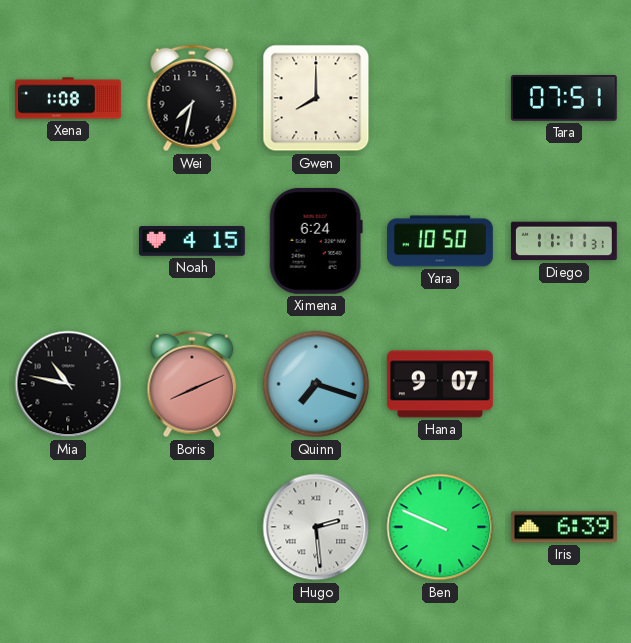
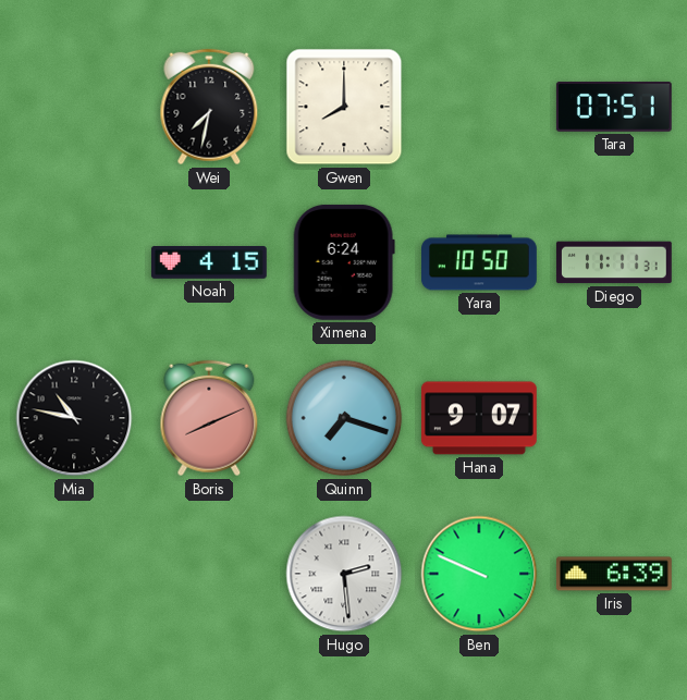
Xena: 1:08 -> none (69, 98)
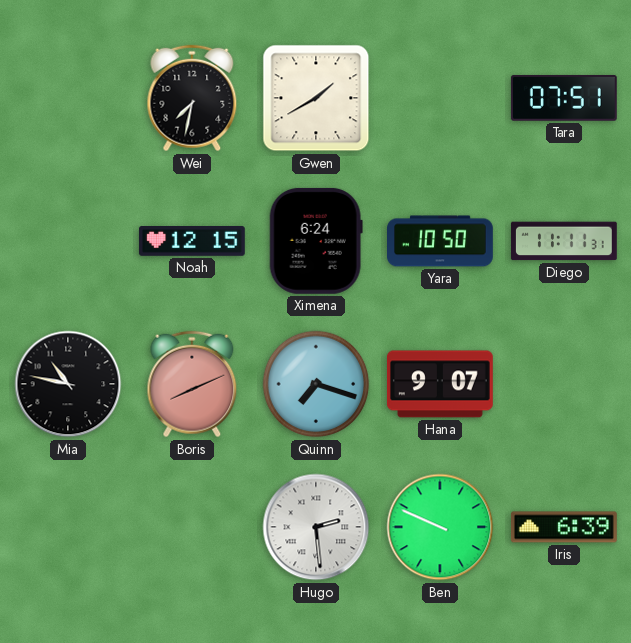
Gwen: 8:00 -> 1:40 (316, 98)
Noah: 4:15 -> 12:15 (192, 242)
